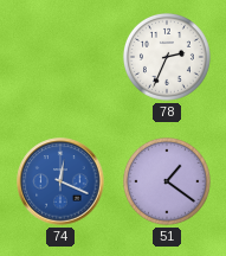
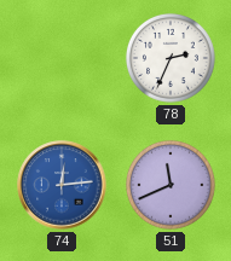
74: 12:19 -> 12:14 (62, 185)
51: 1:21 -> 11:41 (171, 185)
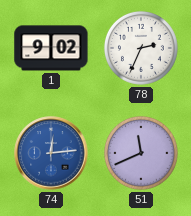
1: none -> 9:02 (51, 48)
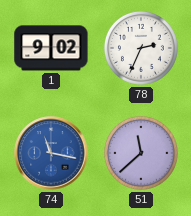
74: 12:14 -> 11:17 (51, 153)
51: 11:41 -> 11:38 (141, 153)
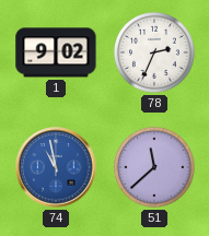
74: 11:17 -> 10:58 (56, 167)
